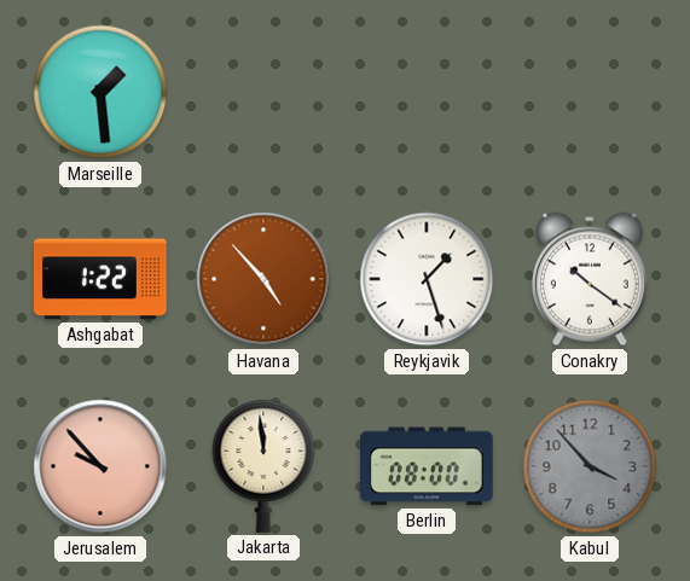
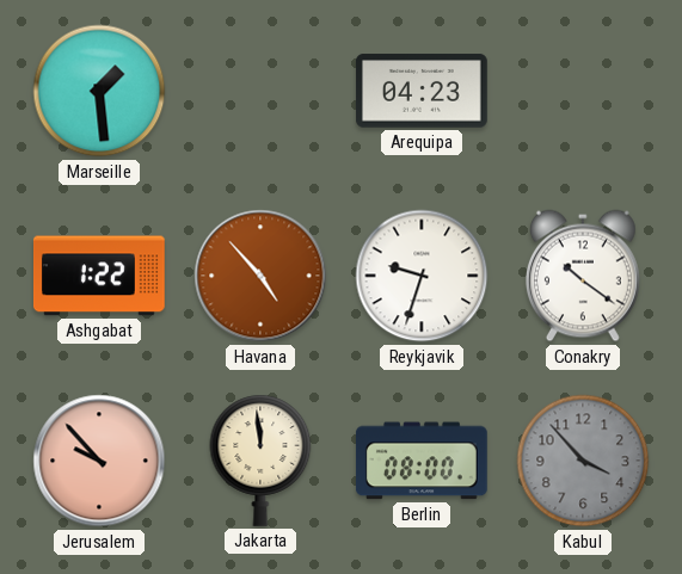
Arequipa: none -> 04:23 (423, 91)
Reykjavik: 1:27 -> 9:33 (422, 276)
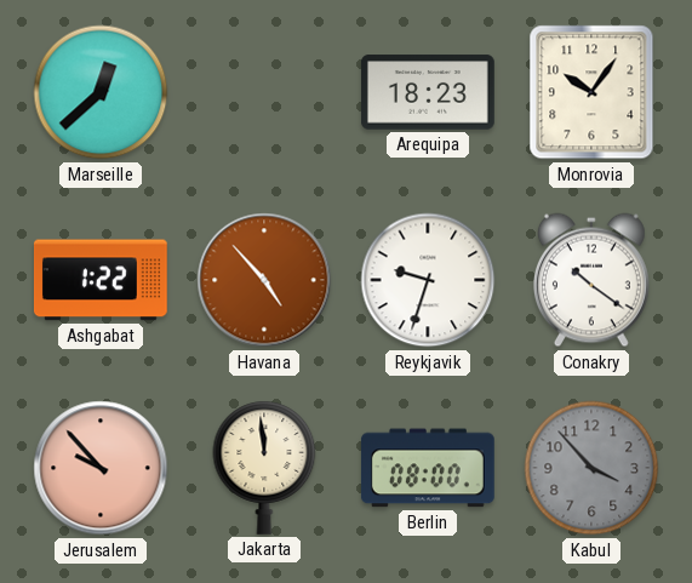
Marseille: 1:29 -> 12:38 (101, 92)
Arequipa: 04:23 -> 18:23 (429, 92)
Monrovia: none -> 10:06 (591, 92)
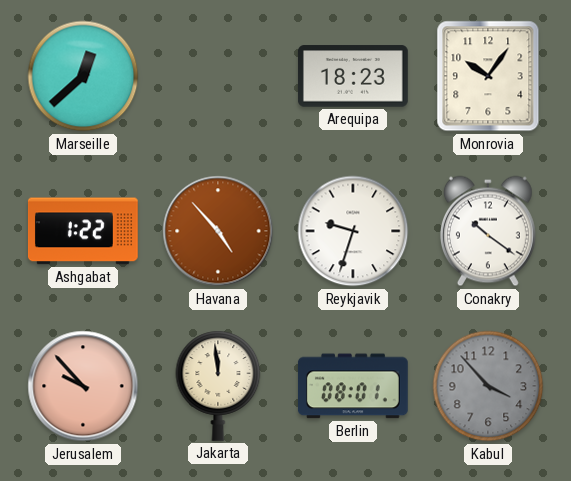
Berlin: 08:00 -> 08:01 (353, 386)
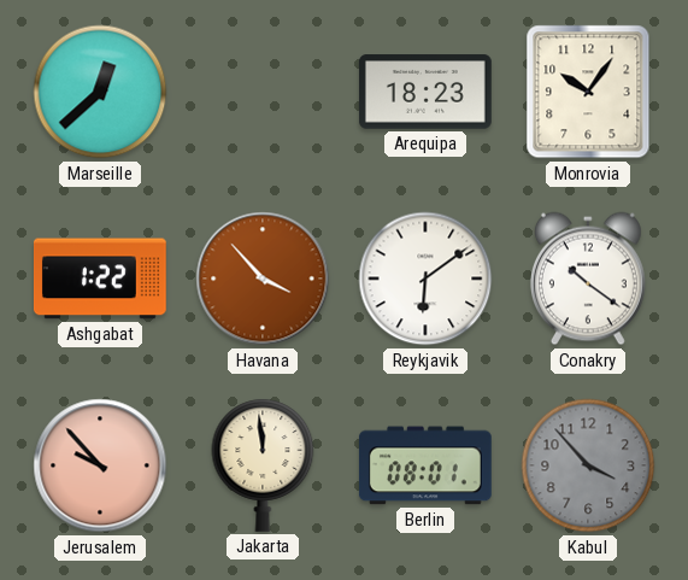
Havana: 4:53 -> 3:53 (263, 279)
Reykjavik: 9:33 -> 6:09 (425, 279)
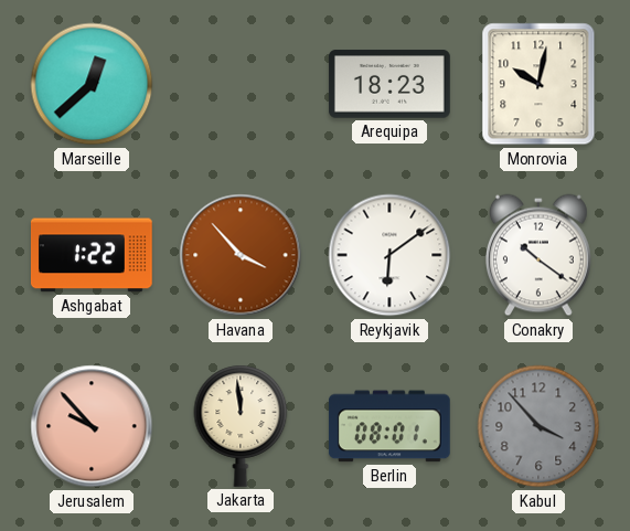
Monrovia: 10:06 -> 10:02 (538, 84)
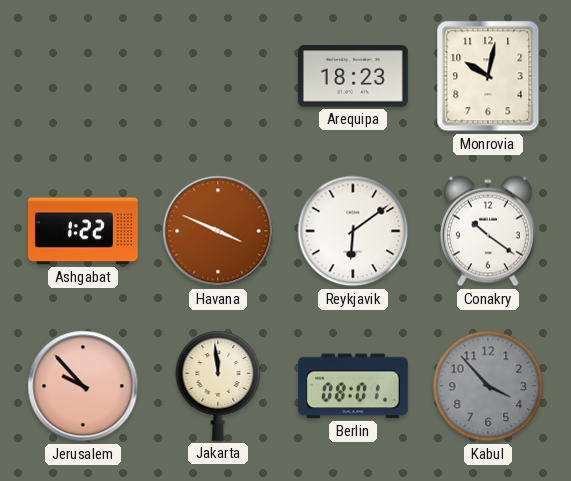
Marseille: 12:38 -> none (92, 84)
Havana: 3:53 -> 3:49 (218, 231)
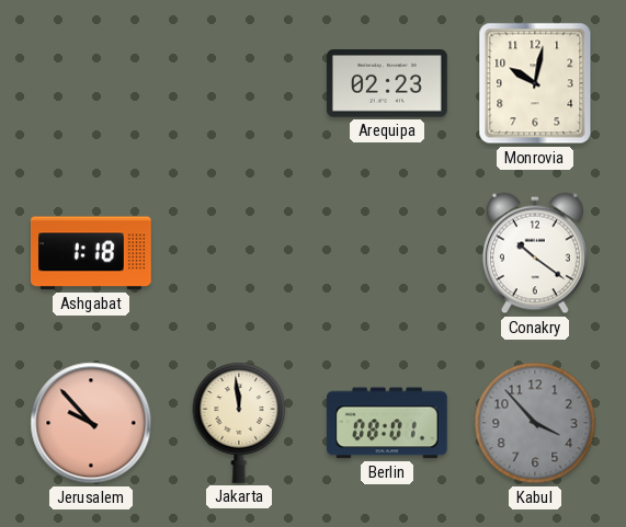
Arequipa: 18:23 -> 02:23 (388, 83)
Ashgabat: 1:22 -> 1:18 (91, 253)
Havana: 3:49 -> none (218, 231)
Reykjavik: 6:09 -> none (353, 231)
